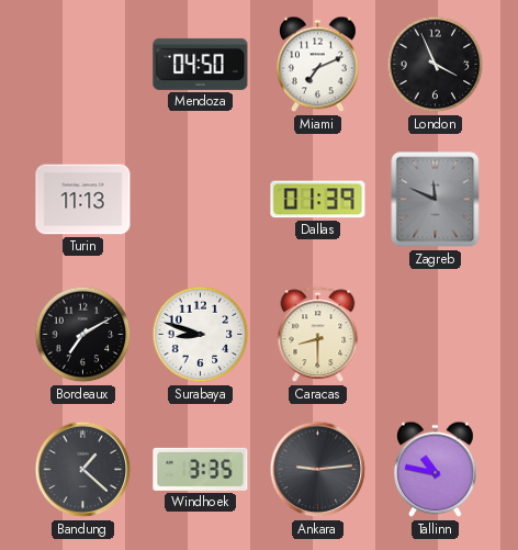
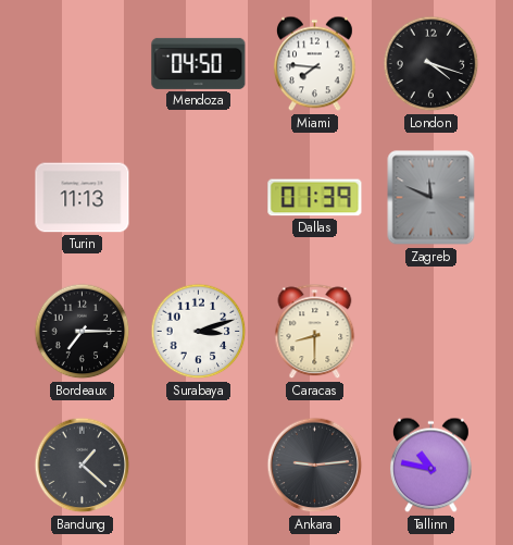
Miami: 7:11 -> 7:46 (314, 64)
London: 3:56 -> 4:18 (431, 64)
Bordeaux: 7:10 -> 7:15 (83, 332)
Surabaya: 8:48 -> 3:12 (199, 332)
Windhoek: 3:35 -> none (201, 469)
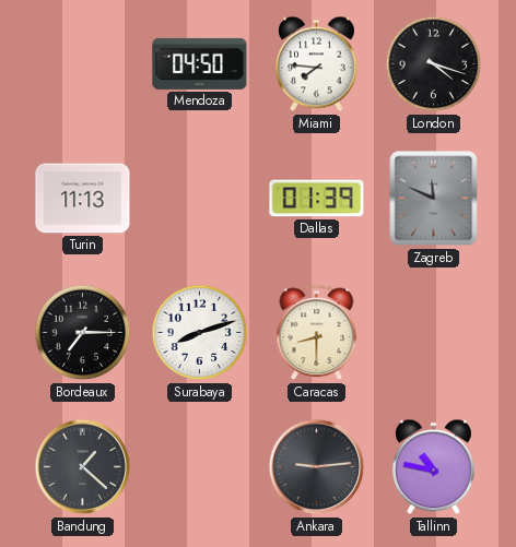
Surabaya: 3:12 -> 8:12 (200, 333)
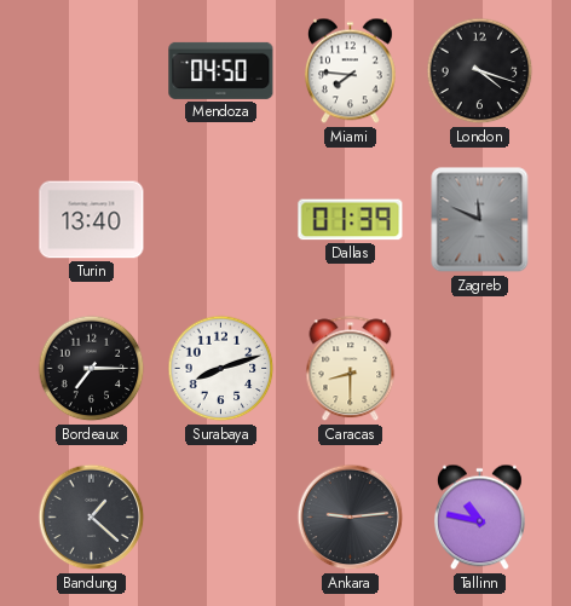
Turin: 11:13 -> 13:40 (92, 220)
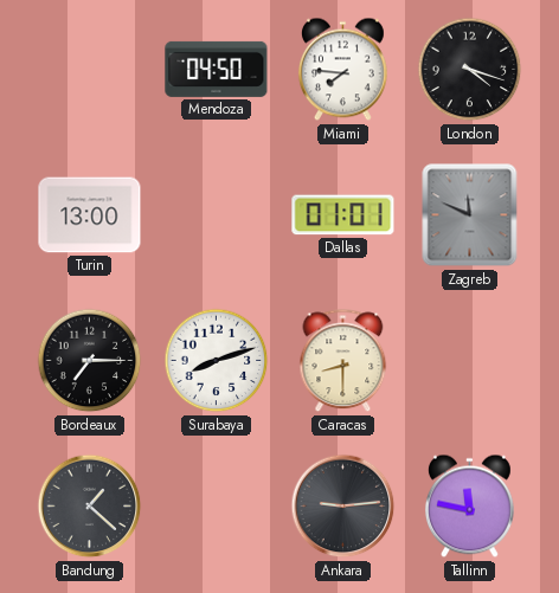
Turin: 13:40 -> 13:00 (90, 215)
Dallas: 01:39 -> 01:01 (343, 215)
Tallinn: 10:47 -> 11:47 (469, 507)
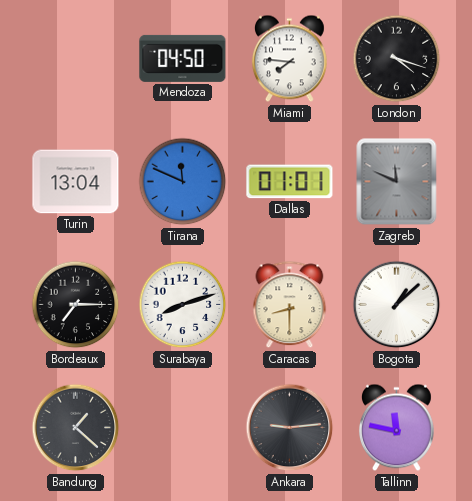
Turin: 13:00 -> 13:04 (76, 182)
Tirana: none -> 11:49 (183, 182)
Bogota: none -> 1:08 (397, 305)
